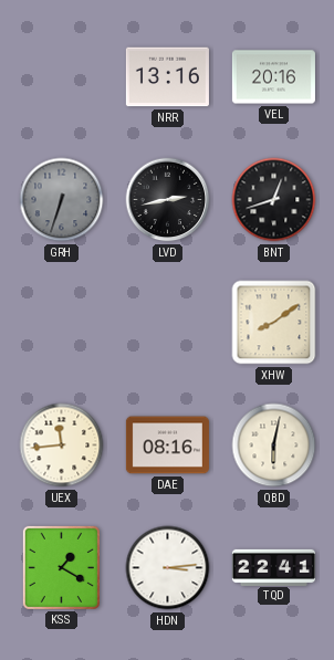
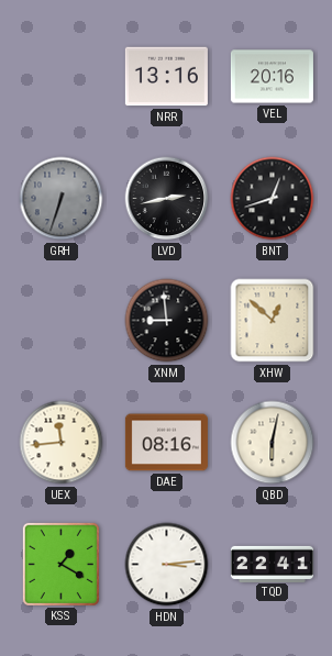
XNM: none -> 8:59 (167, 321)
XHW: 8:09 -> 12:52 (273, 321)
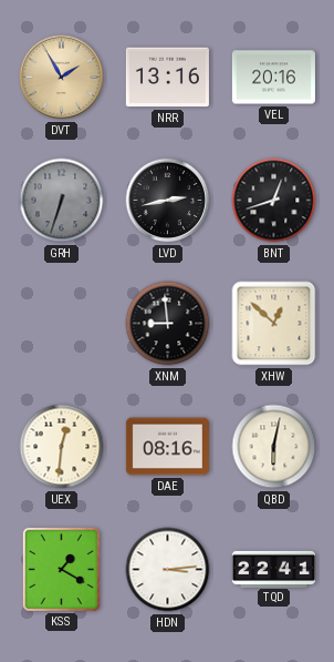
DVT: none -> 1:55 (62, 78)
UEX: 11:44 -> 12:31 (62, 447)
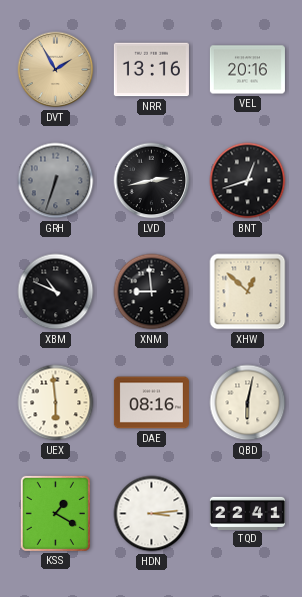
XBM: none -> 10:49 (56, 292)
UEX: 12:31 -> 5:59 (56, 403)
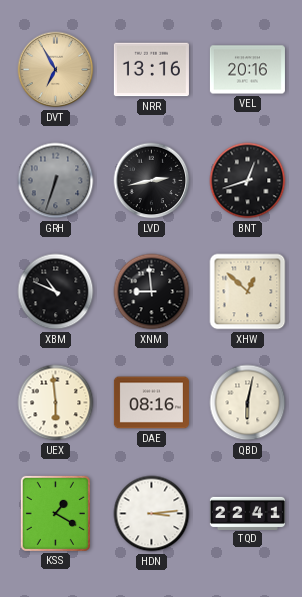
DVT: 1:55 -> 6:55 (56, 70)
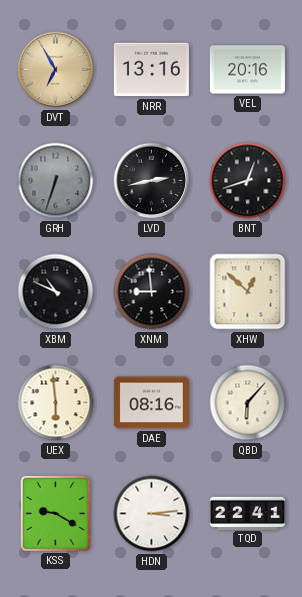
QBD: 6:02 -> 6:07 (248, 403)
KSS: 1:20 -> 9:20 (55, 513)
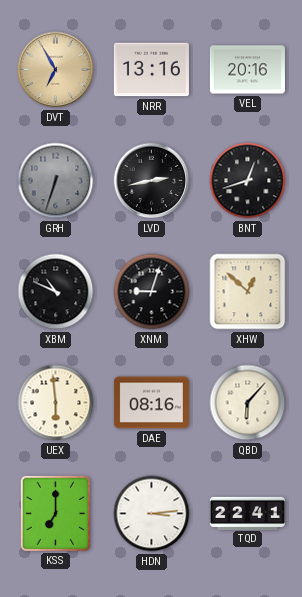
XNM: 8:59 -> 9:03 (152, 292)
KSS: 9:20 -> 7:00 (55, 513)
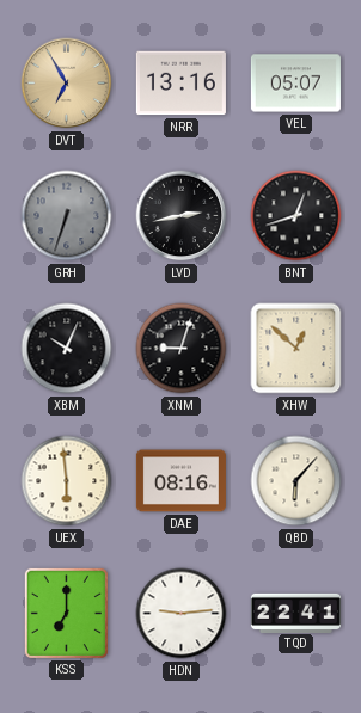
VEL: 20:16 -> 05:07 (295, 84)
XBM: 10:49 -> 10:04 (67, 349)
HDN: 3:14 -> 9:14 (182, 614)
